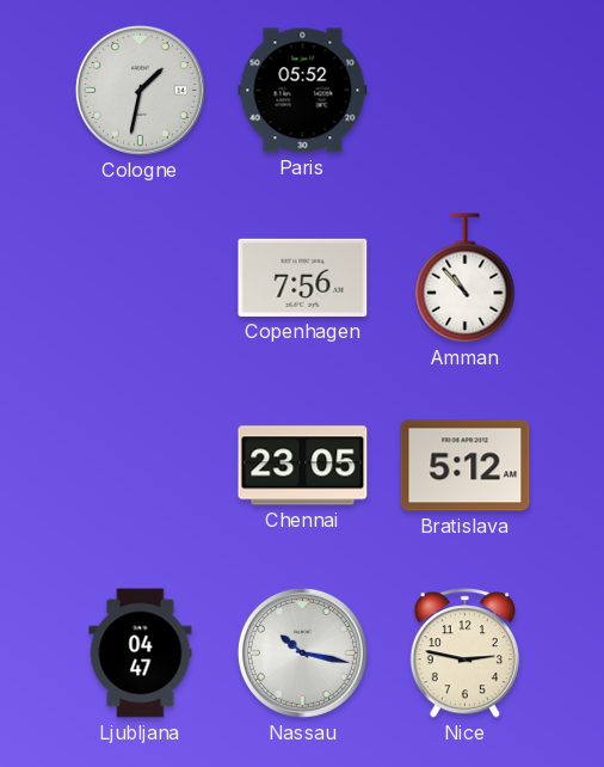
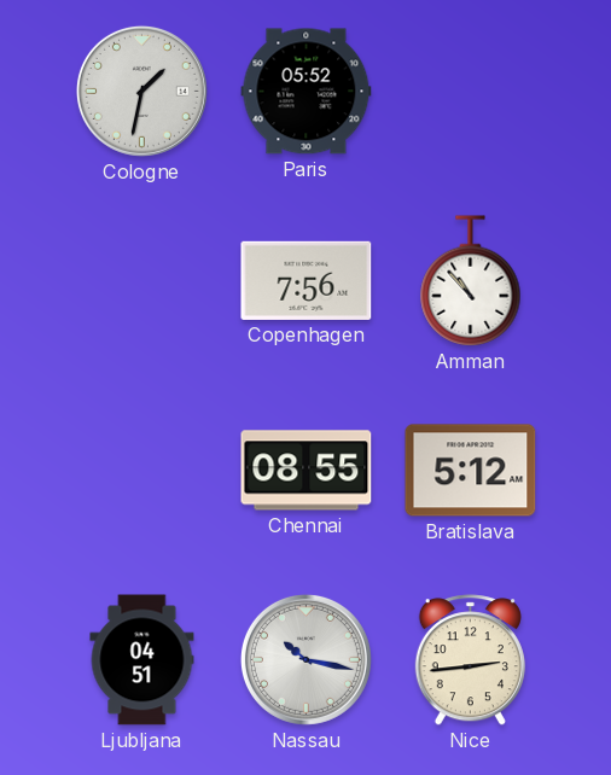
Chennai: 23:05 -> 08:55 (307, 471)
Ljubljana: 04:47 -> 04:51 (142, 660)
Nice: 2:47 -> 2:44 (470, 660)
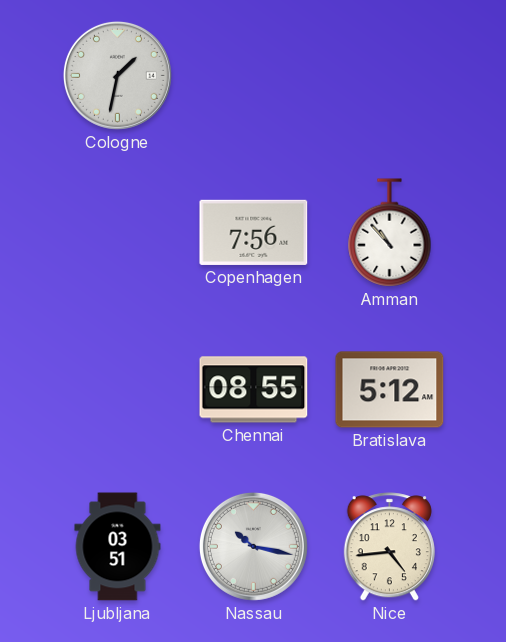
Paris: 05:52 -> none (307, 92)
Ljubljana: 04:51 -> 03:51 (118, 547)
Nice: 2:44 -> 4:44 (389, 547)
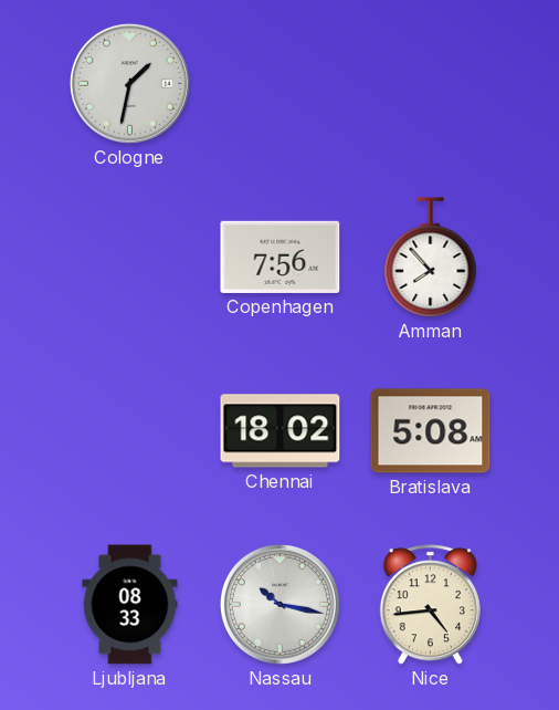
Amman: 10:53 -> 7:53 (431, 258)
Chennai: 08:55 -> 18:02 (281, 431)
Bratislava: 5:12 -> 5:08 (431, 431)
Ljubljana: 03:51 -> 08:33 (130, 605)
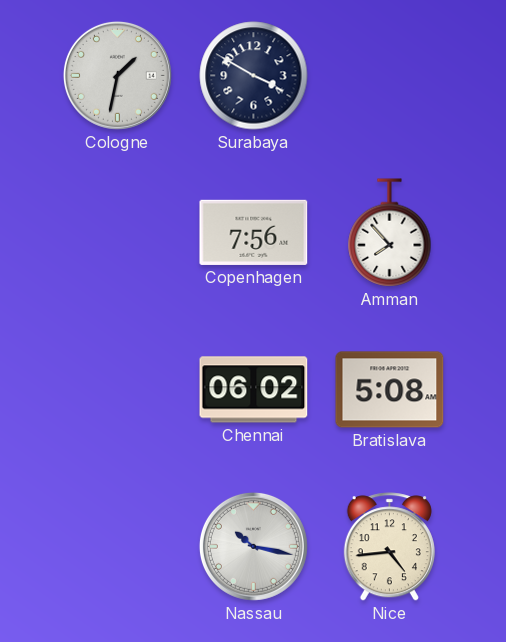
Surabaya: none -> 3:50 (254, 76)
Chennai: 18:02 -> 06:02 (254, 390)
Ljubljana: 08:33 -> none (130, 605)
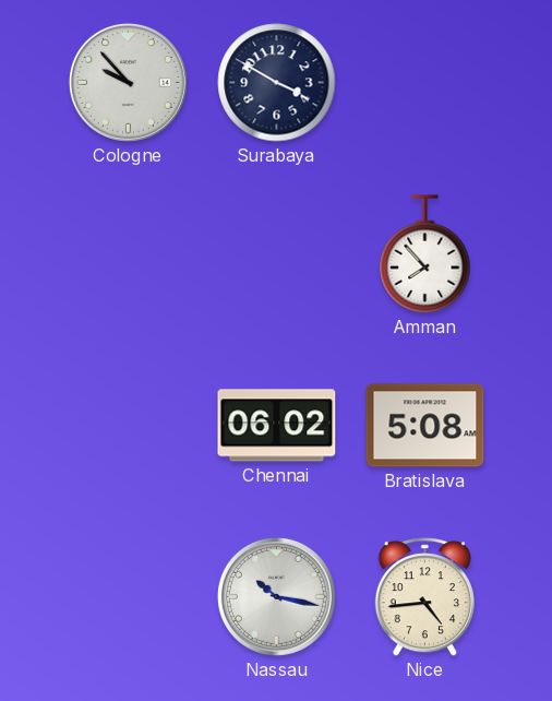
Cologne: 1:32 -> 9:53 (128, 82)
Copenhagen: 7:56 -> none (254, 232)
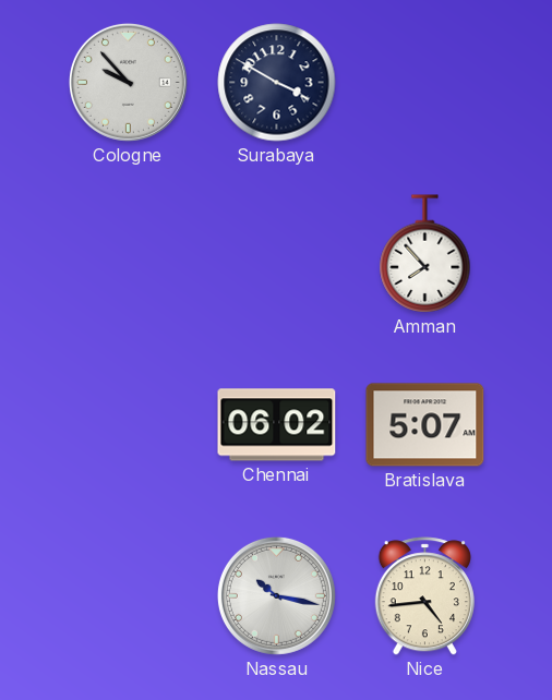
Bratislava: 5:08 -> 5:07 (425, 425)
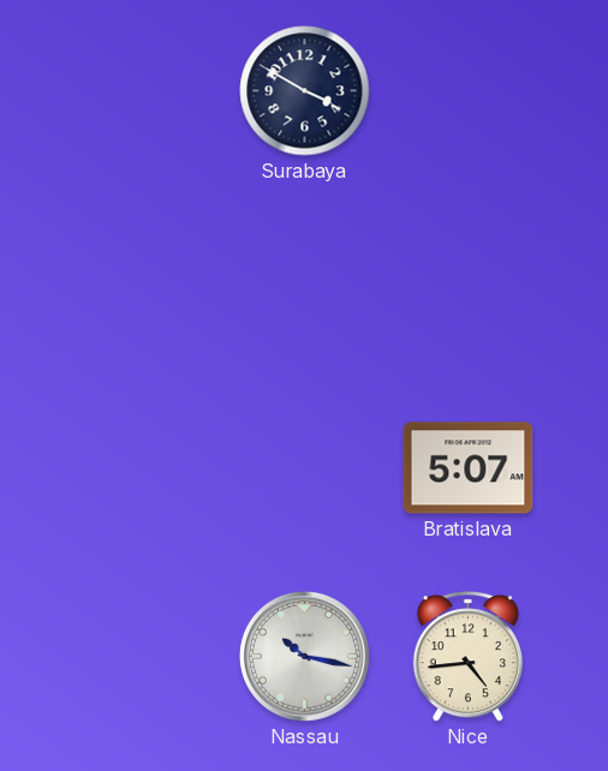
Cologne: 9:53 -> none (128, 82)
Amman: 7:53 -> none (425, 254)
Chennai: 06:02 -> none (277, 425)
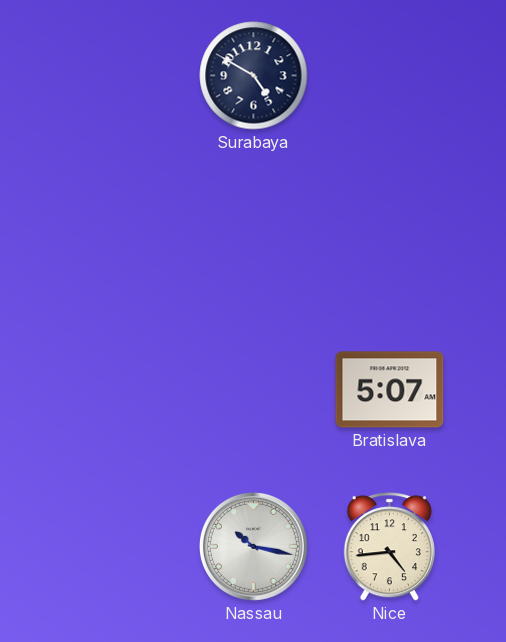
Surabaya: 3:50 -> 4:50 (254, 76)
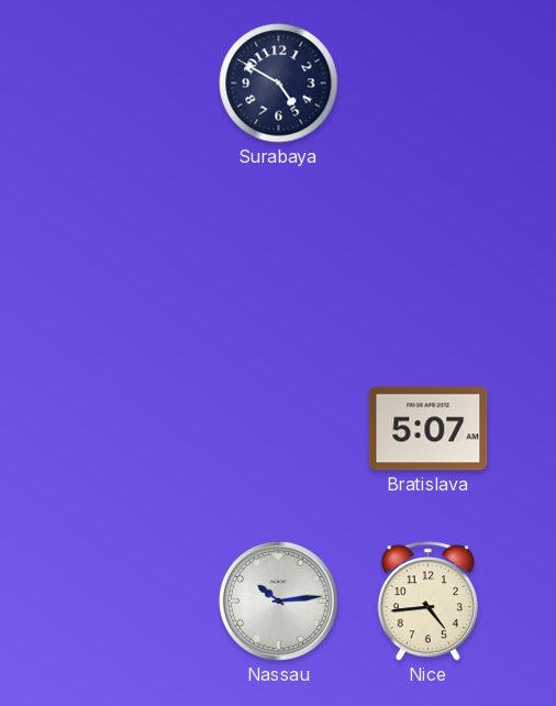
Nassau: 10:17 -> 10:14 (278, 600)
